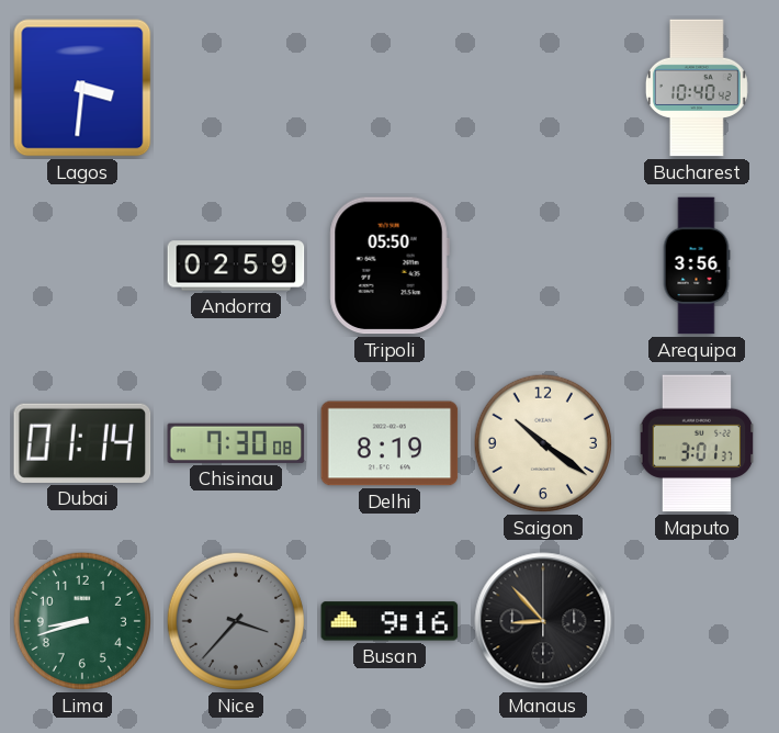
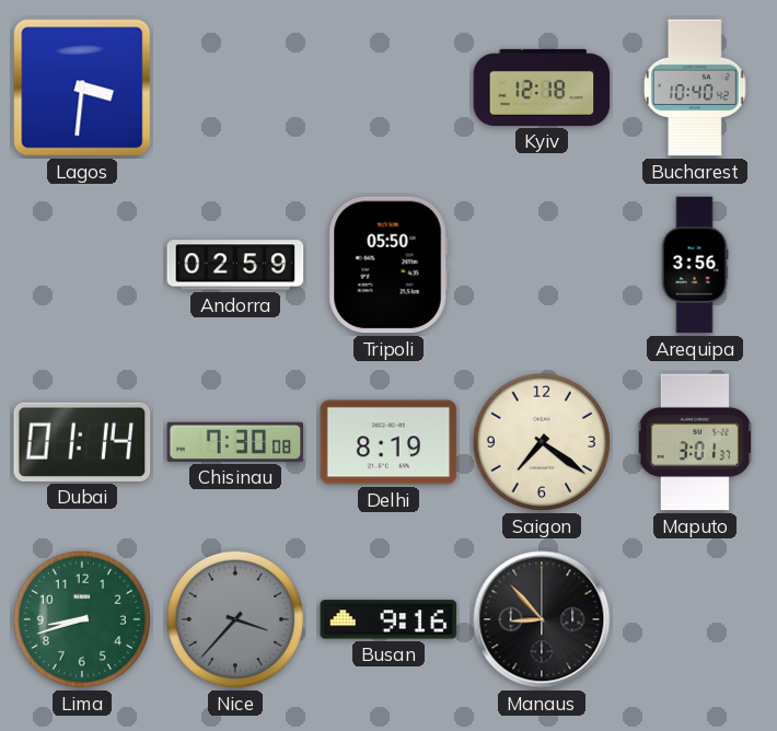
Kyiv: none -> 12:18 (542, 88)
Saigon: 10:21 -> 7:21 (542, 442)
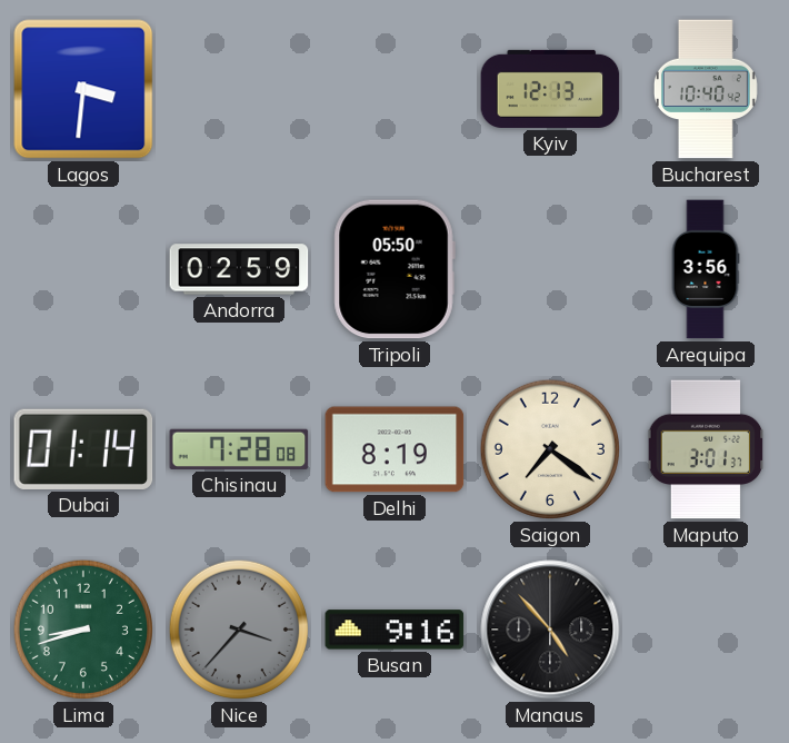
Kyiv: 12:18 -> 12:13 (550, 89)
Chisinau: 7:30 -> 7:28 (239, 449)
Manaus: 8:53 -> 4:53 (550, 630)
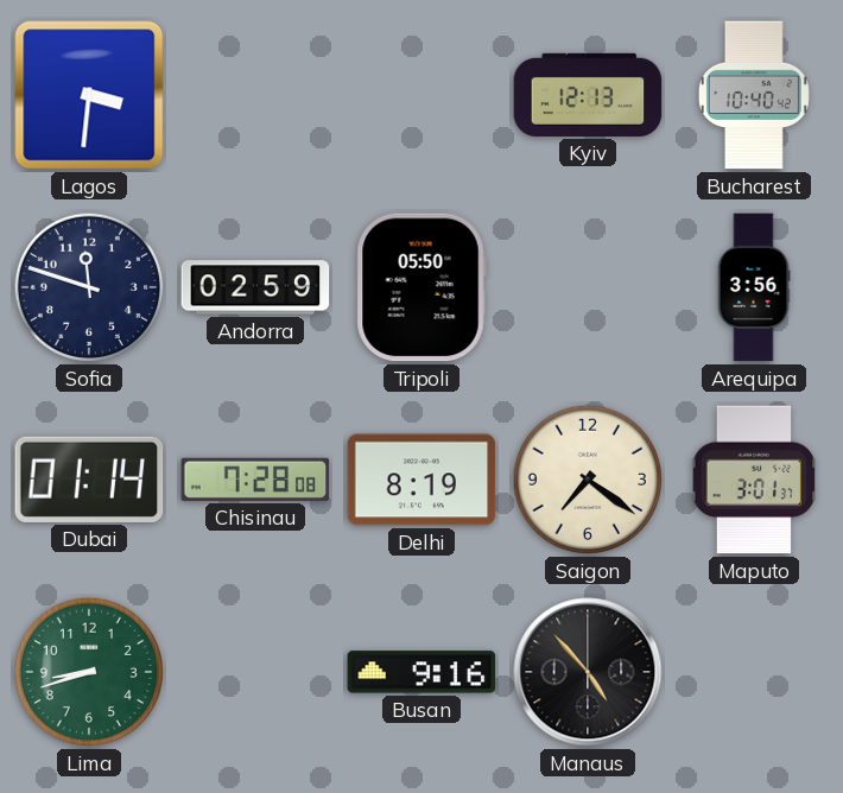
Sofia: none -> 11:48 (89, 287)
Nice: 3:37 -> none (239, 630)
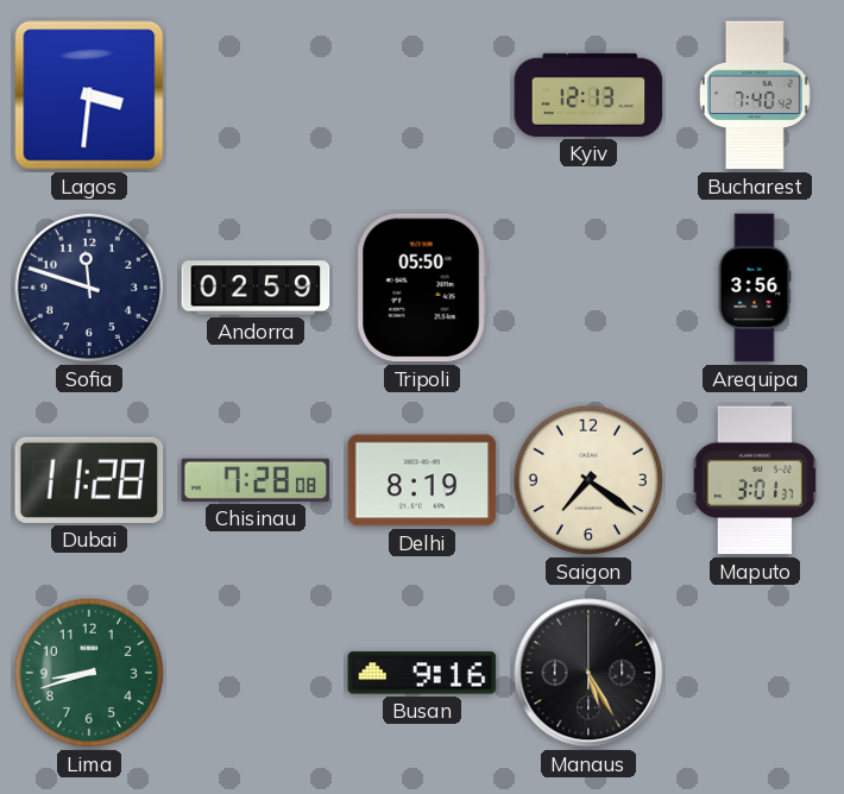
Bucharest: 10:40 -> 7:40 (755, 95)
Dubai: 01:14 -> 11:28 (89, 480)
Manaus: 4:53 -> 5:25 (588, 673)
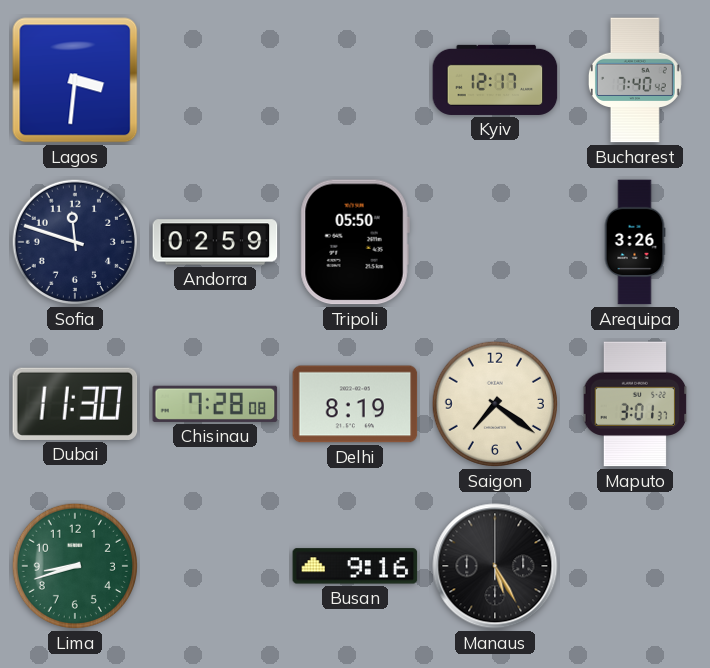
Kyiv: 12:13 -> 12:17 (495, 80)
Arequipa: 3:56 -> 3:26 (635, 242)
Dubai: 11:28 -> 11:30 (75, 404)
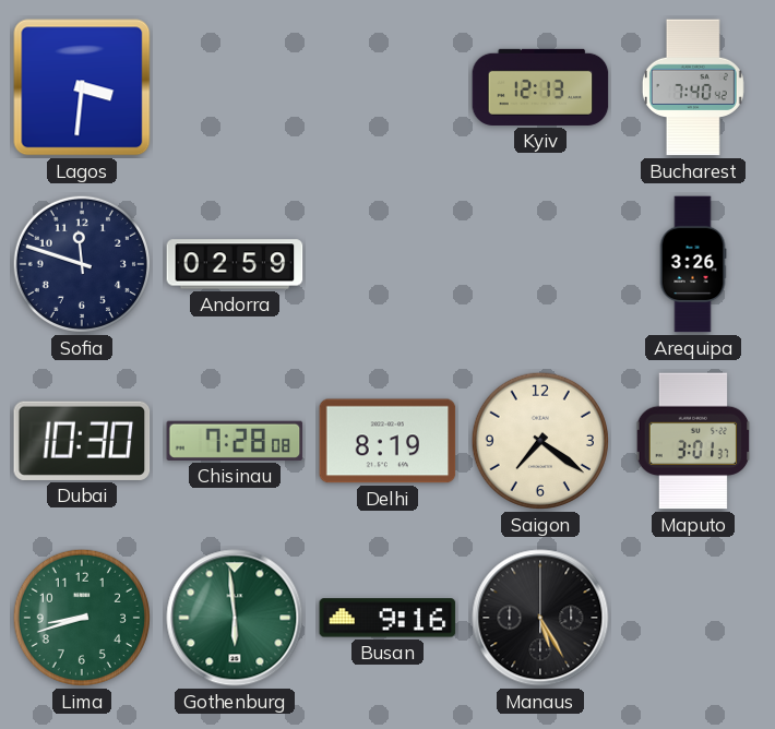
Kyiv: 12:17 -> 12:13 (540, 87)
Tripoli: 05:50 -> none (355, 242)
Dubai: 11:30 -> 10:30 (82, 441)
Gothenburg: none -> 5:59 (235, 618)
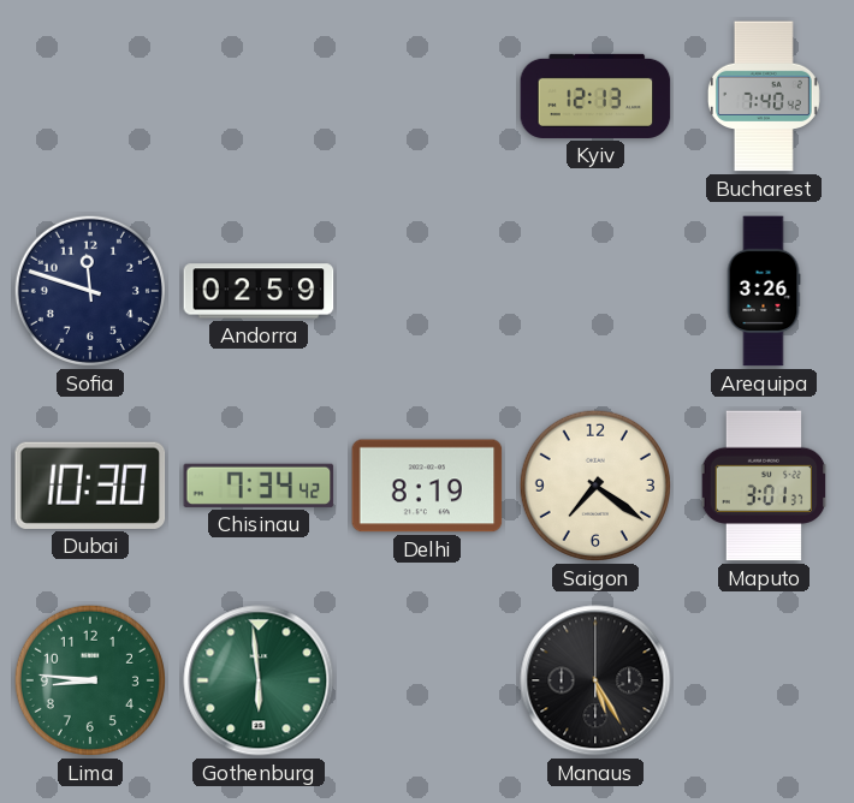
Lagos: 3:31 -> none (82, 87)
Chisinau: 7:28 -> 7:34 (259, 486)
Lima: 8:42 -> 8:46 (90, 680)
Busan: 9:16 -> none (388, 618)
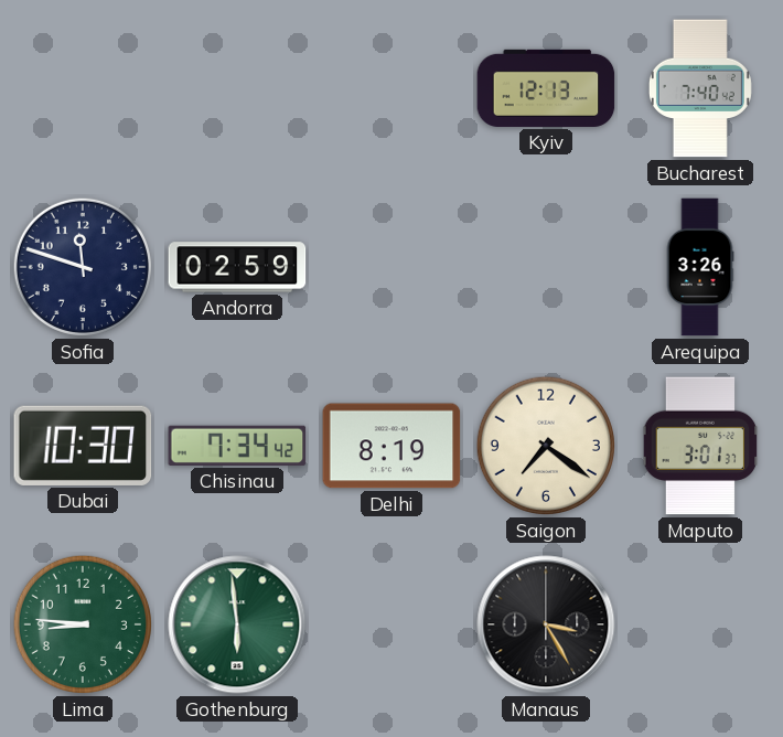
Manaus: 5:25 -> 3:25 (546, 624)
